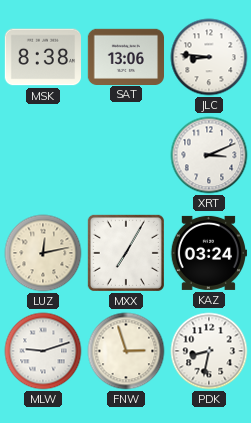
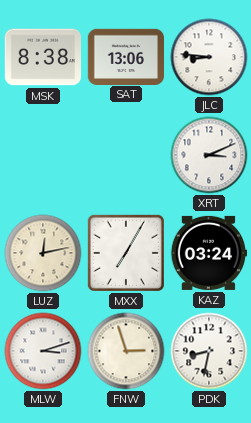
MLW: 9:12 -> 3:12 (43, 351)
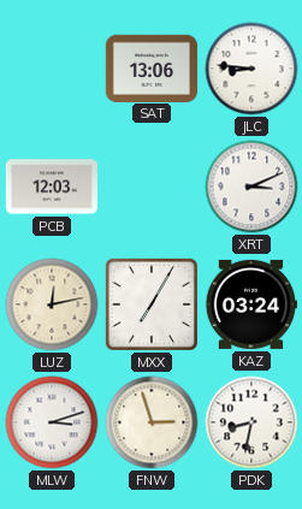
MSK: 8:38 -> none (42, 57)
PCB: none -> 12:03 (51, 187)
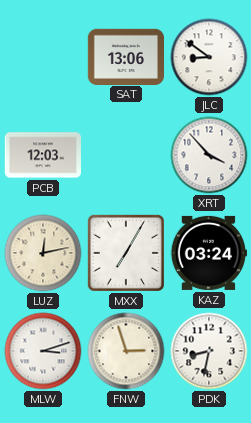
JLC: 8:46 -> 8:51 (209, 57)
XRT: 3:11 -> 3:53 (209, 155)
